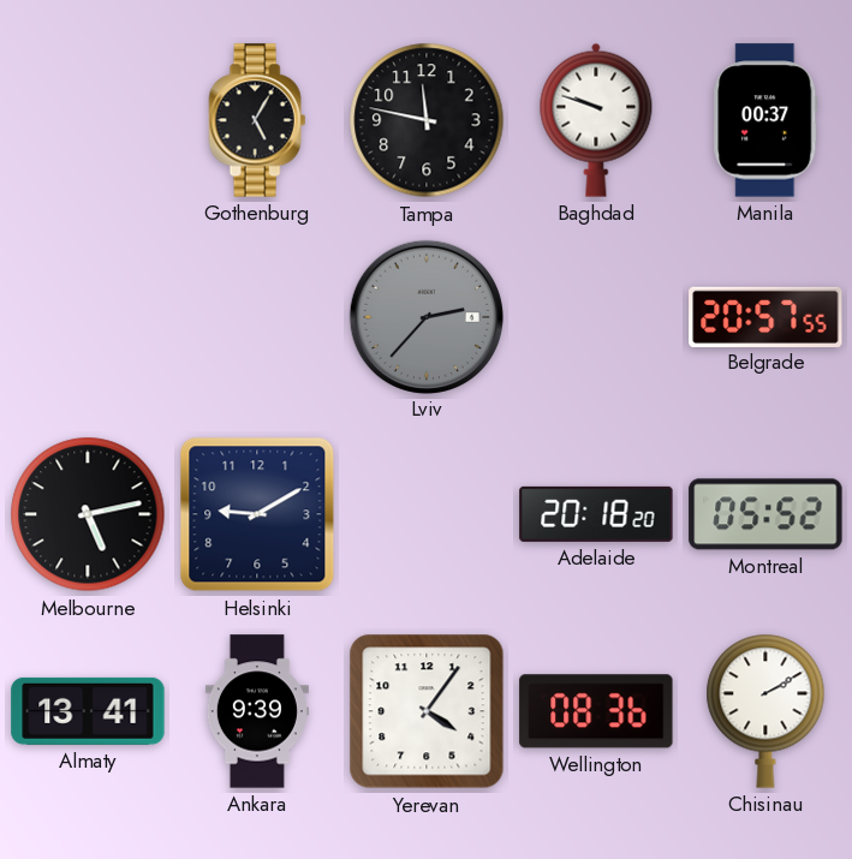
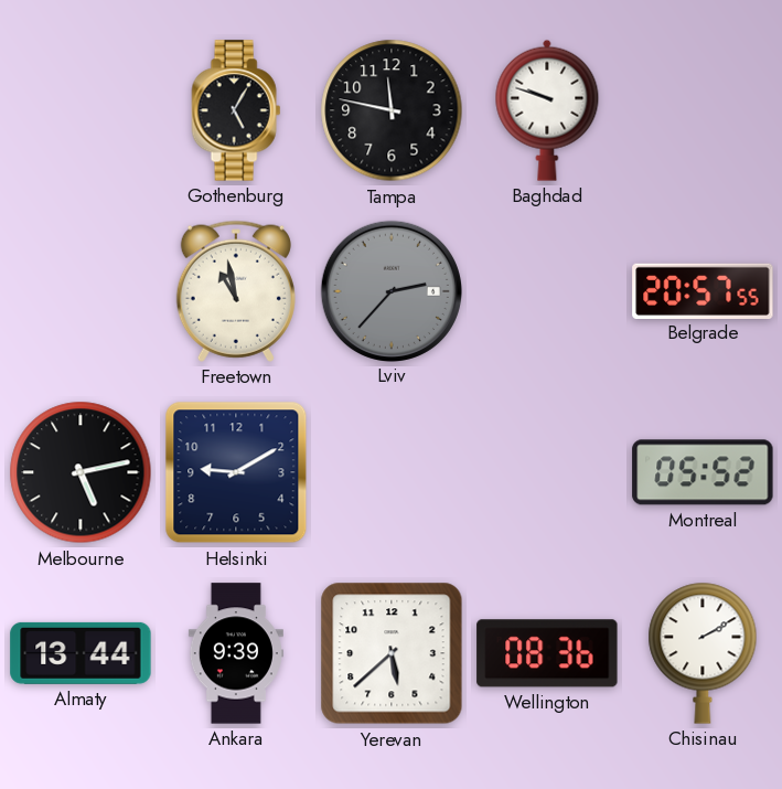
Manila: 00:37 -> none (765, 120)
Freetown: none -> 10:58 (236, 291)
Adelaide: 20:18 -> none (596, 514)
Almaty: 13:41 -> 13:44 (81, 653)
Yerevan: 4:06 -> 5:38 (392, 653)
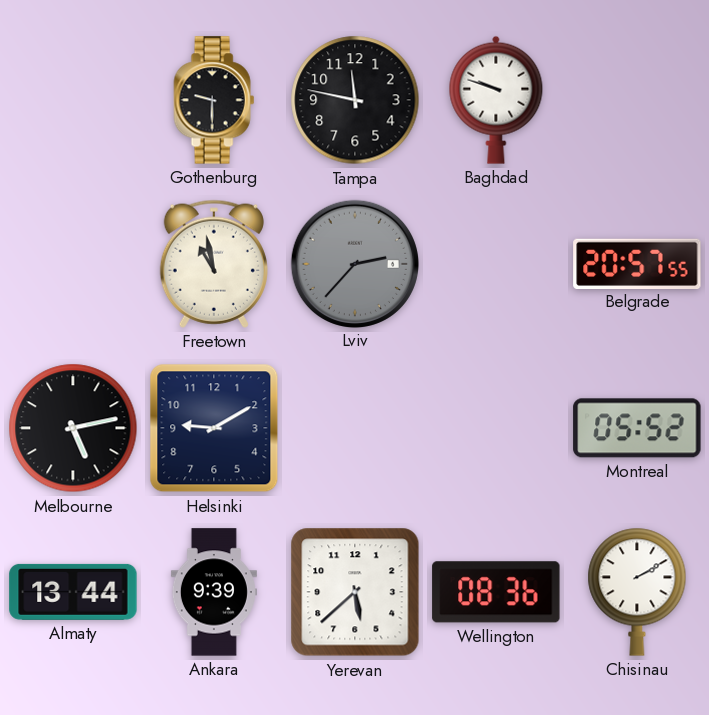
Gothenburg: 5:05 -> 9:30 (214, 100)
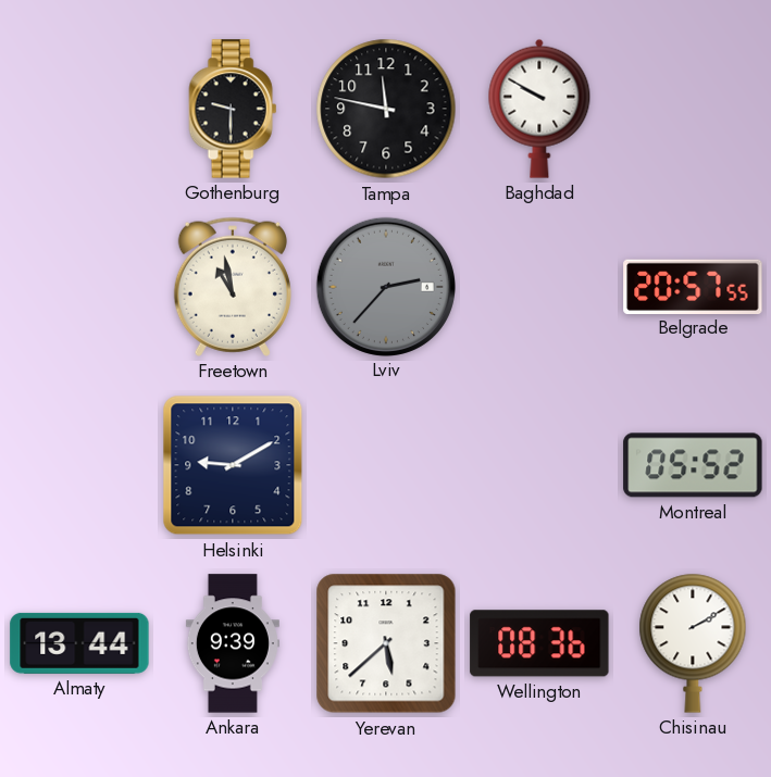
Baghdad: 9:48 -> 9:50 (539, 109)
Melbourne: 5:13 -> none (73, 428)
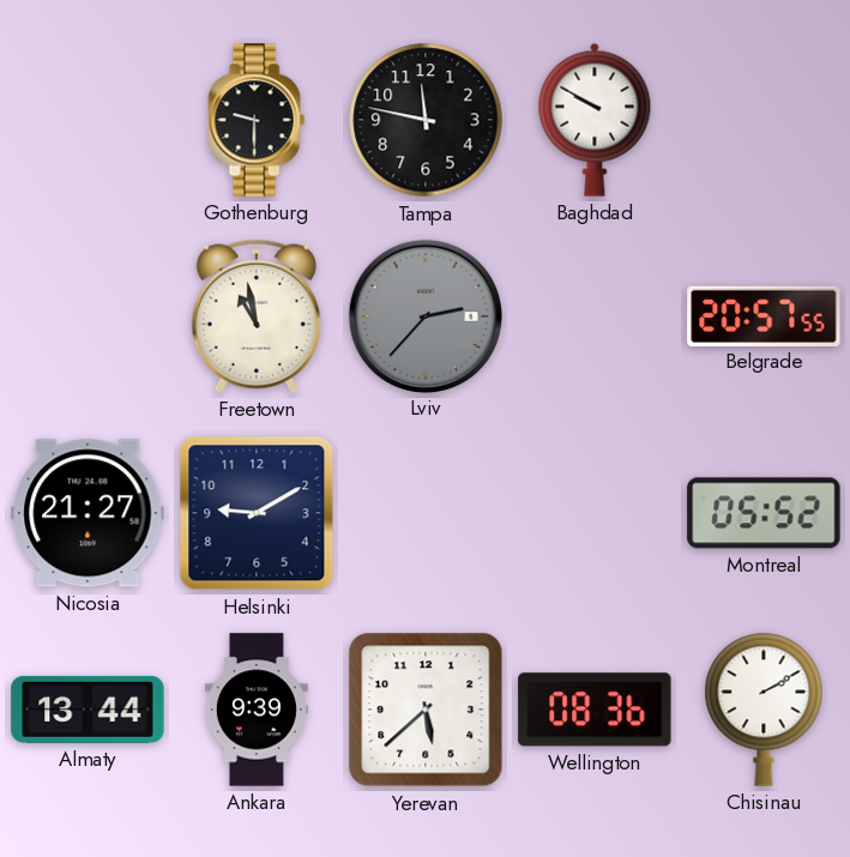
Nicosia: none -> 21:27 (88, 513)
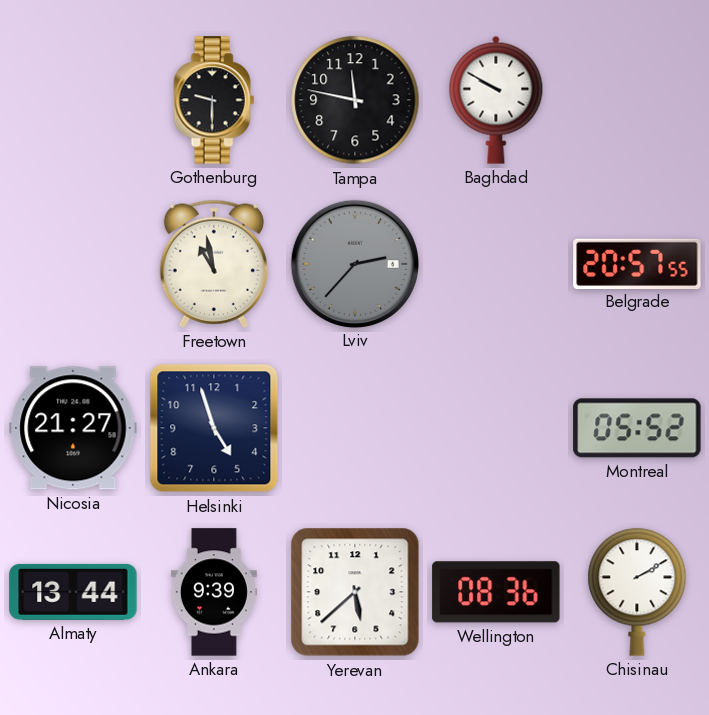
Helsinki: 9:10 -> 4:57 (214, 428)
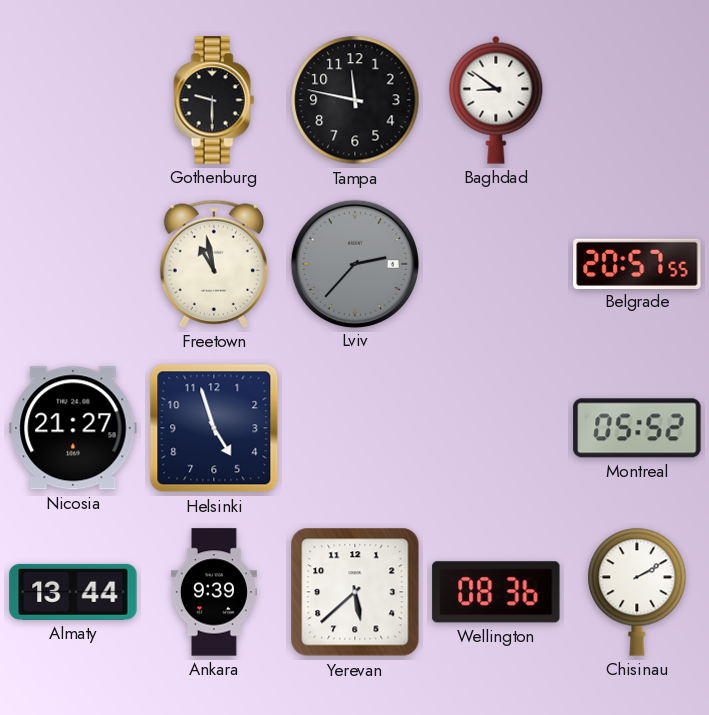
Baghdad: 9:50 -> 8:51 (496, 100)
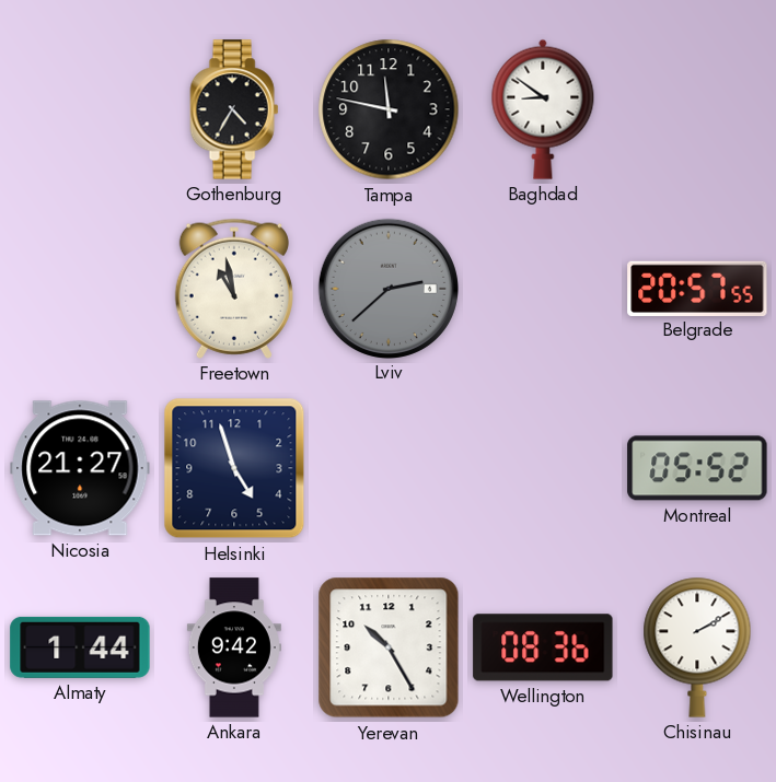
Gothenburg: 9:30 -> 4:35 (234, 109)
Lviv: 2:37 -> 2:38 (387, 288)
Almaty: 13:44 -> 1:44 (80, 647)
Ankara: 9:39 -> 9:42 (234, 647)
Yerevan: 5:38 -> 10:25 (389, 647)
